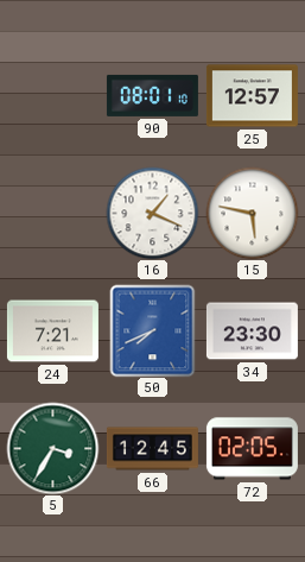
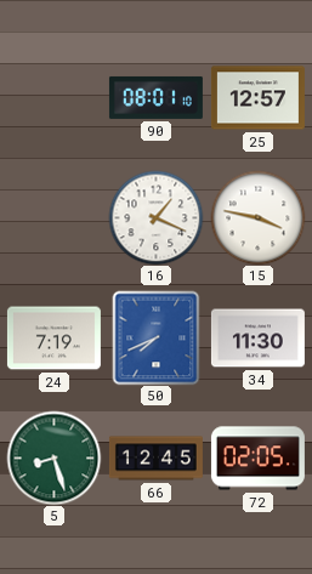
15: 5:47 -> 3:47 (257, 217)
24: 7:21 -> 7:19 (53, 339)
34: 23:30 -> 11:30 (257, 339)
5: 3:35 -> 8:27 (53, 458)
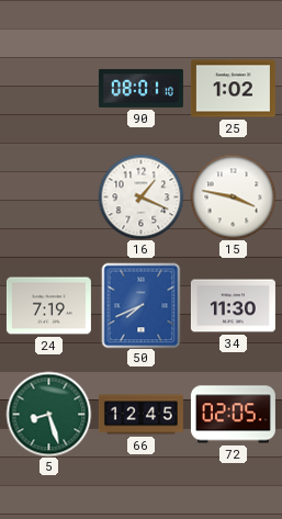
25: 12:57 -> 1:02 (233, 89)
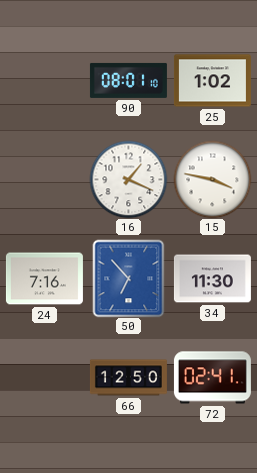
24: 7:19 -> 7:16 (44, 279)
50: 7:41 -> 6:53 (129, 278)
5: 8:27 -> none (48, 414)
66: 12:45 -> 12:50 (128, 378)
72: 02:05 -> 02:41 (212, 378)
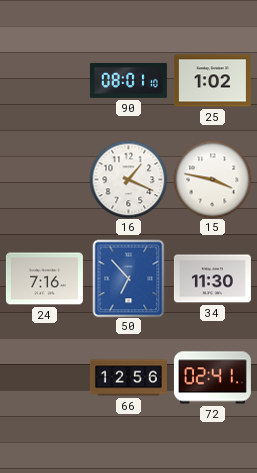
66: 12:50 -> 12:56 (128, 378)
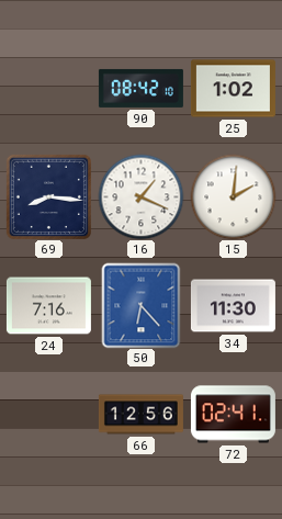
90: 08:01 -> 08:42 (140, 88)
69: none -> 8:16 (48, 196)
15: 3:47 -> 2:01 (233, 196)
50: 6:53 -> 6:23 (142, 305)
